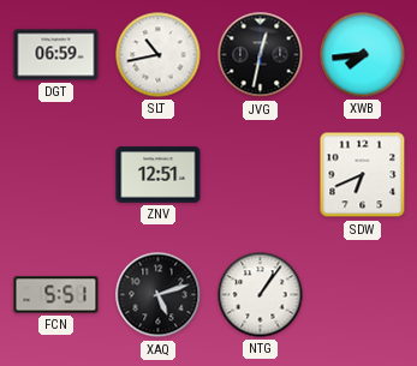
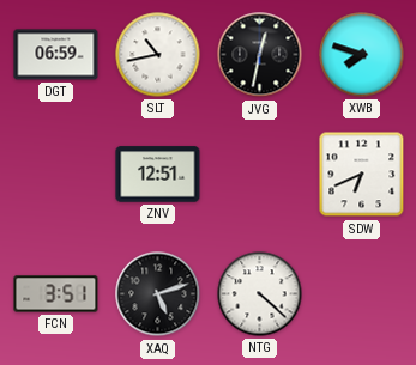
XWB: 7:44 -> 7:48 (362, 55)
FCN: 5:51 -> 3:51 (56, 294)
NTG: 1:06 -> 4:22 (260, 294)
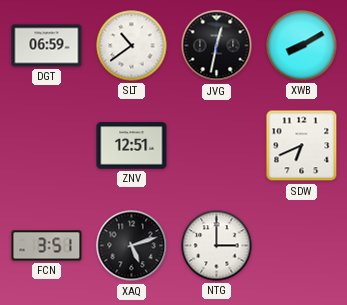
SLT: 10:43 -> 10:39 (132, 46)
XWB: 7:48 -> 8:10 (302, 46)
NTG: 4:22 -> 3:00 (217, 246)
